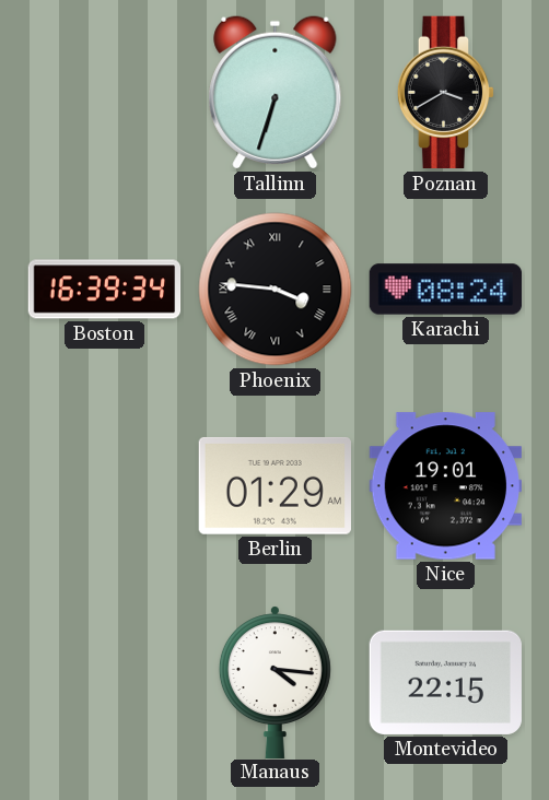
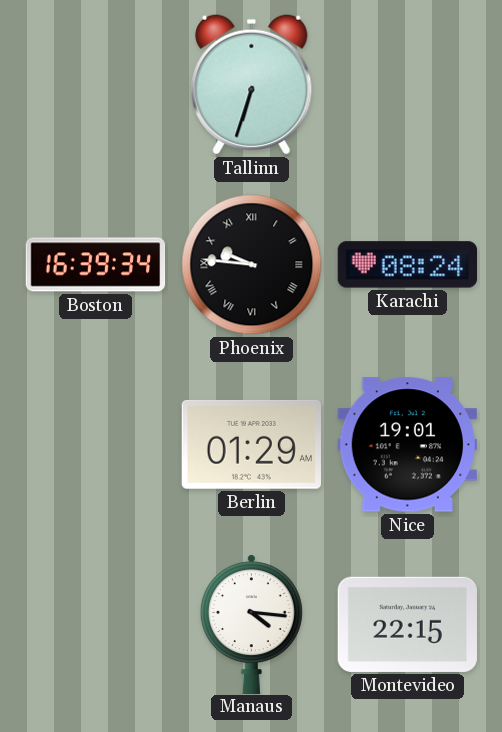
Poznan: 3:40 -> none (446, 93)
Phoenix: 3:46 -> 9:46 (252, 265)
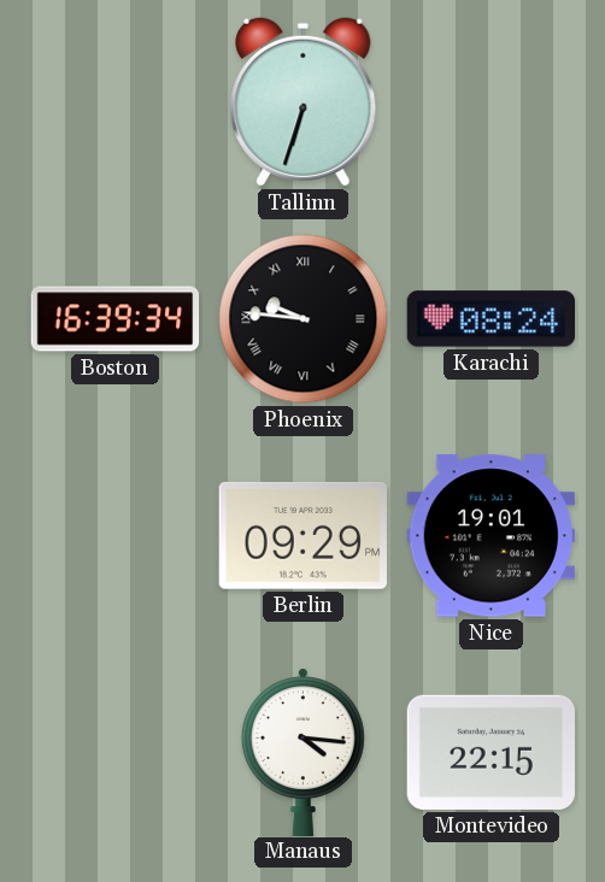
Berlin: 01:29 -> 09:29 (302, 535)
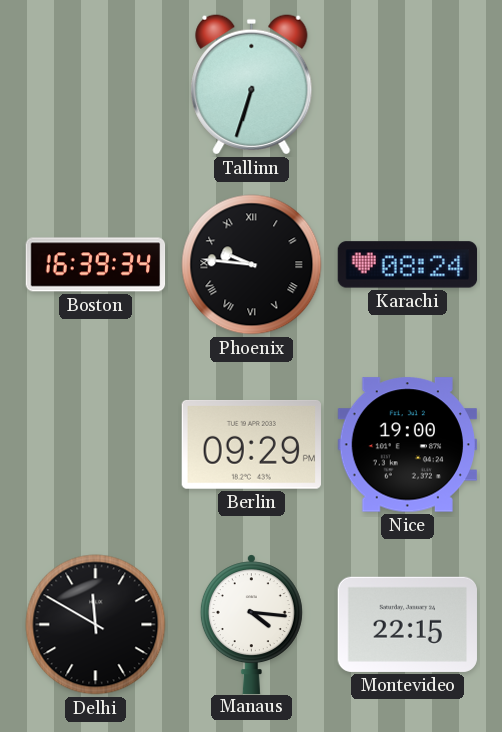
Nice: 19:01 -> 19:00 (407, 445)
Delhi: none -> 11:50 (96, 625)
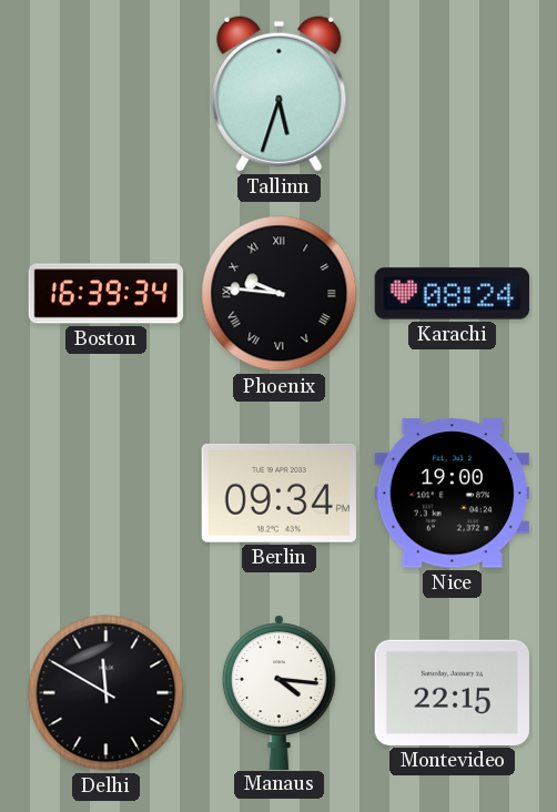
Tallinn: 6:33 -> 5:33 (280, 94)
Berlin: 09:29 -> 09:34 (278, 493)
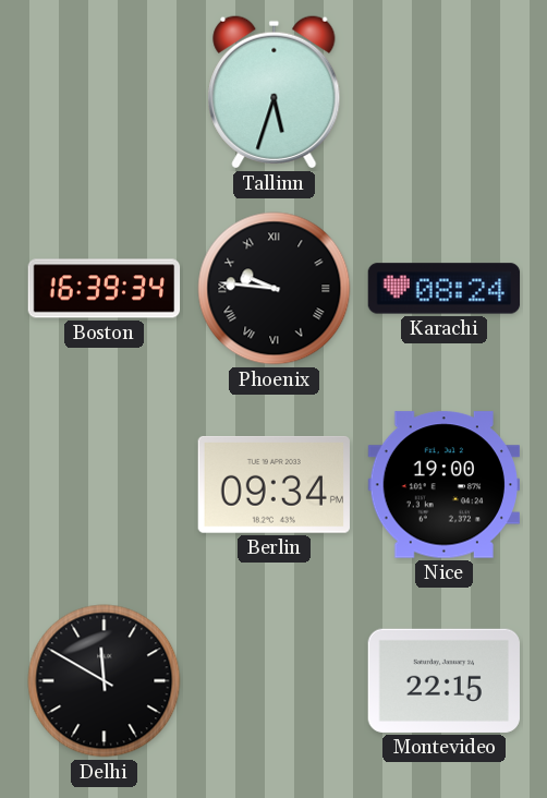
Manaus: 4:16 -> none (278, 692)
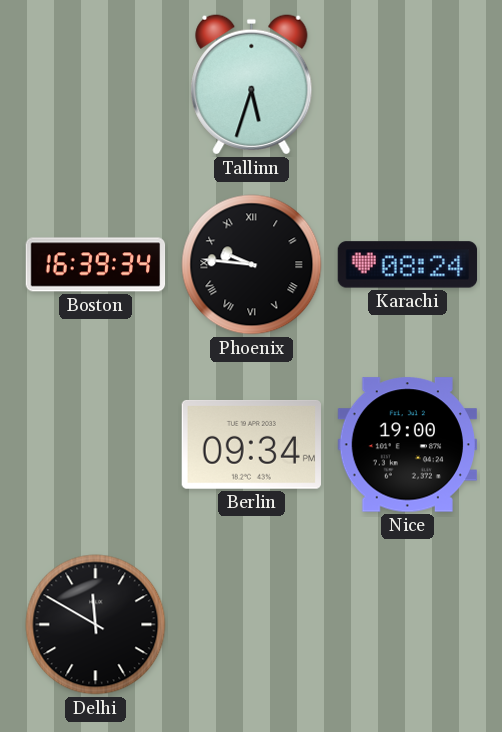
Montevideo: 22:15 -> none (443, 680)
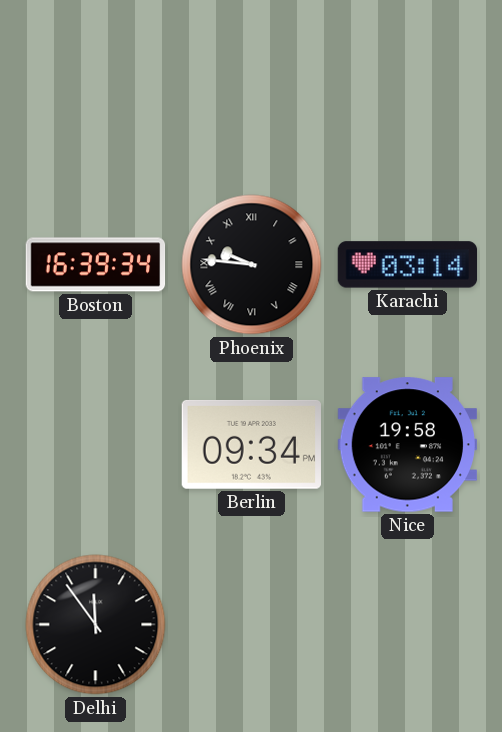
Tallinn: 5:33 -> none (252, 85)
Karachi: 08:24 -> 03:14 (408, 265)
Nice: 19:00 -> 19:58 (407, 445)
Delhi: 11:50 -> 11:54 (96, 625)
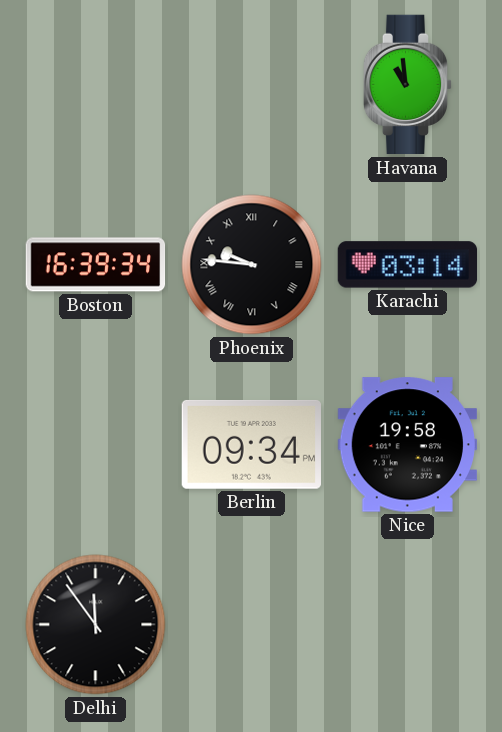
Havana: none -> 10:59 (408, 85)
